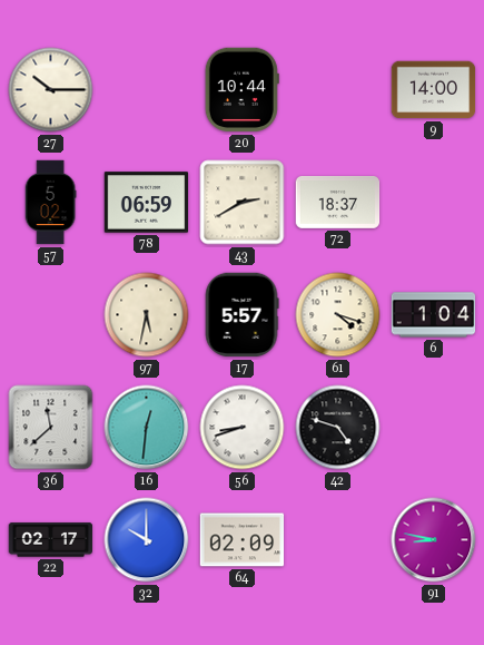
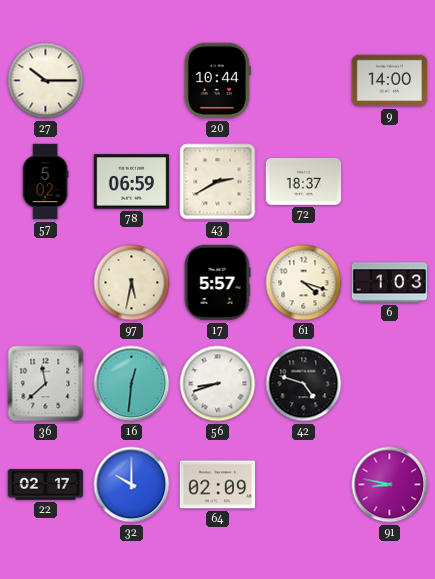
6: 1:04 -> 1:03 (390, 283)
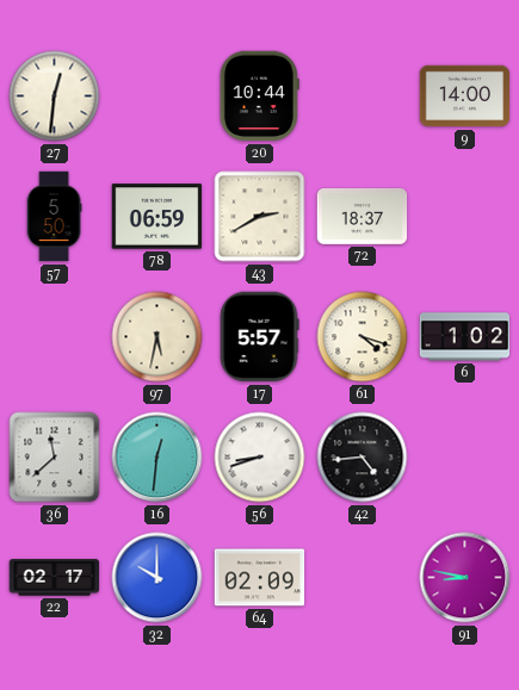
27: 10:15 -> 12:31 (55, 97)
57: 5:02 -> 5:50 (54, 217)
6: 1:03 -> 1:02 (465, 337)
42: 4:48 -> 4:44 (363, 458)
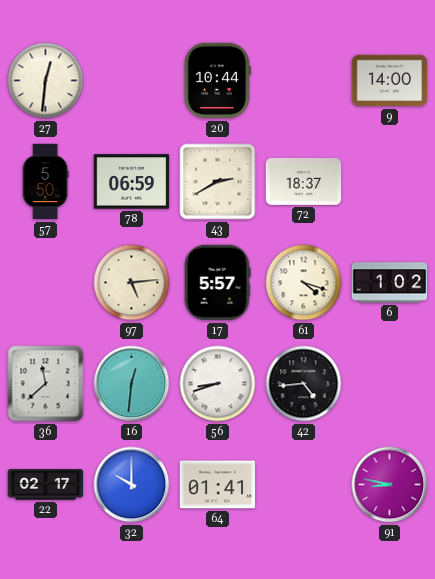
97: 5:32 -> 5:14 (132, 283)
64: 02:09 -> 01:41 (218, 485)
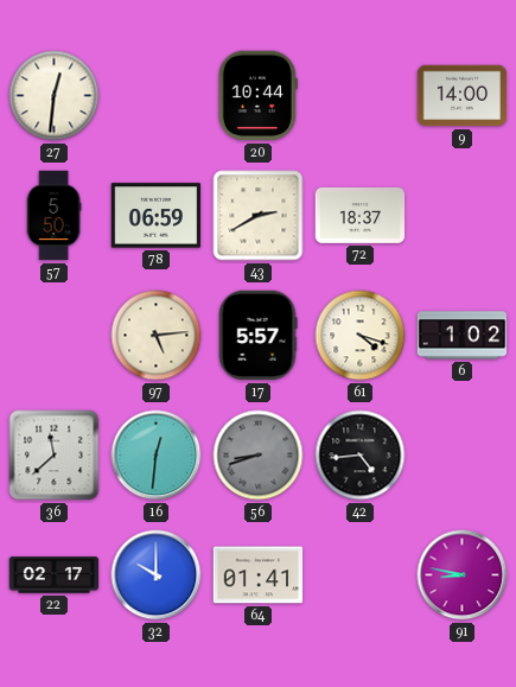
56 dial: white -> grey (259, 456)
